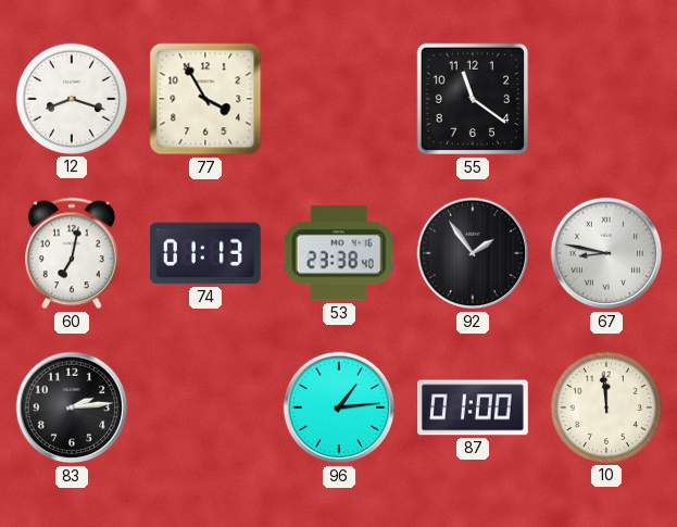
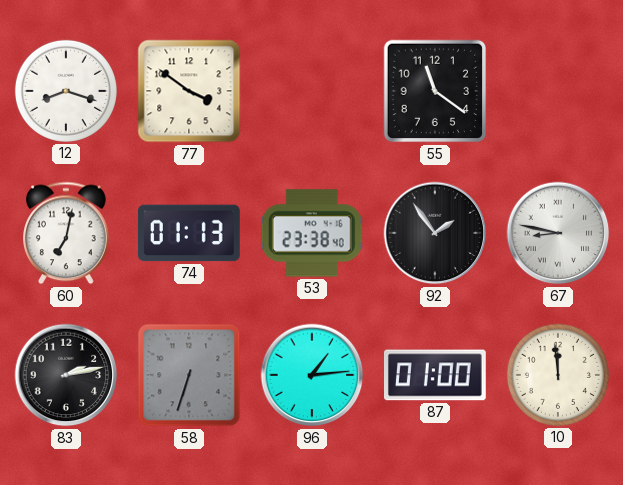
77: 3:55 -> 3:51 (189, 91)
83: 2:14 -> 2:13 (66, 375)
58: none -> 6:33 (189, 375)
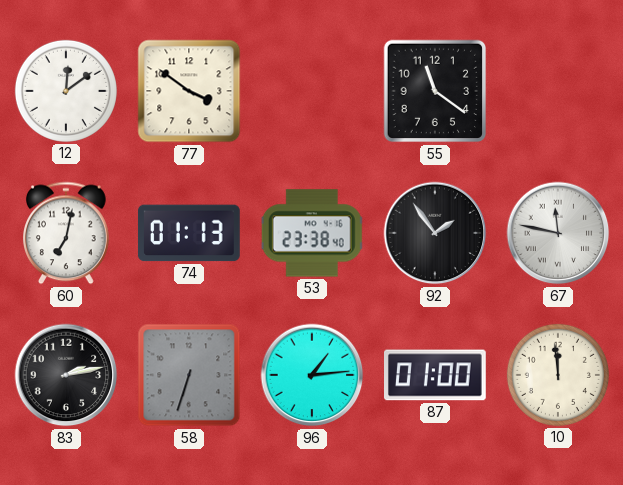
12: 8:18 -> 12:09 (66, 91)
67: 8:47 -> 11:47 (558, 233)
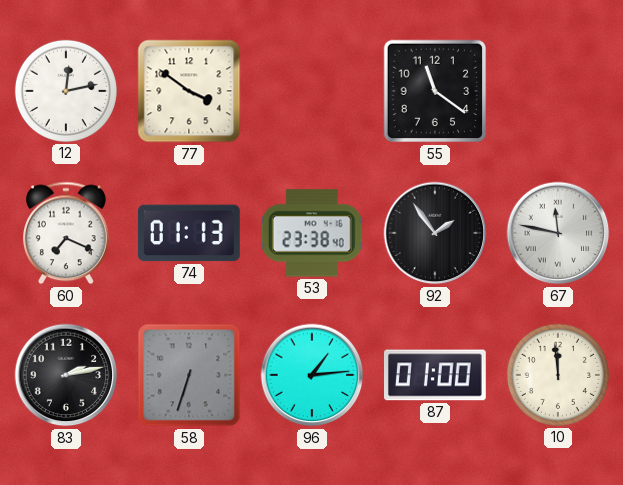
12: 12:09 -> 12:13 (66, 91)
60: 7:02 -> 7:19 (67, 233)
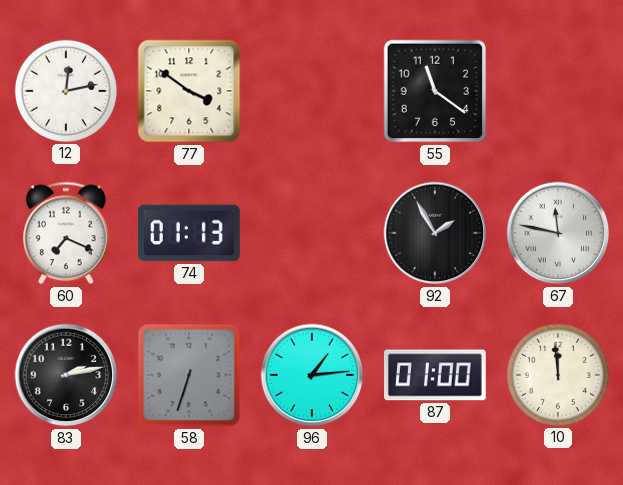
53: 23:38 -> none (312, 233)
92: 1:54 -> 1:55 (435, 233)
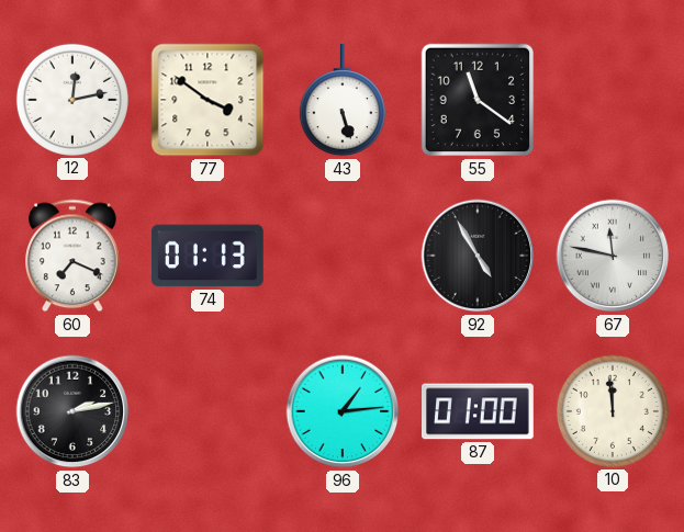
43: none -> 5:27 (343, 101)
92: 1:55 -> 4:55 (478, 256)
58: 6:33 -> none (189, 375)
